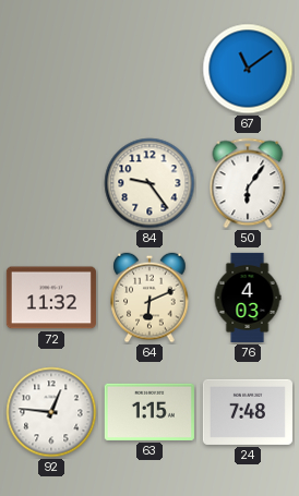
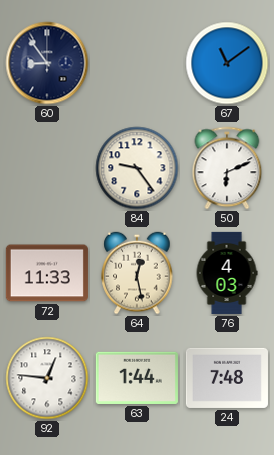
60: none -> 8:54 (47, 63)
50: 6:06 -> 6:11 (227, 168)
72: 11:32 -> 11:33 (47, 273)
64: 6:11 -> 12:28 (137, 273)
63: 1:15 -> 1:44 (137, 378)
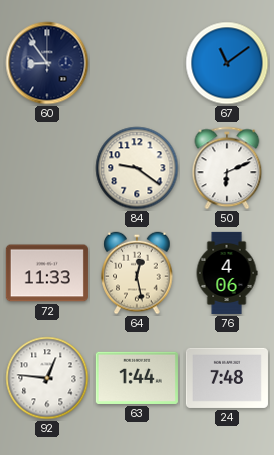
84: 9:24 -> 9:21 (137, 168)
76: 4:03 -> 4:06 (227, 273)
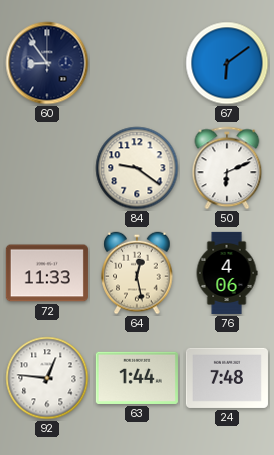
67: 11:09 -> 6:09 (227, 63)
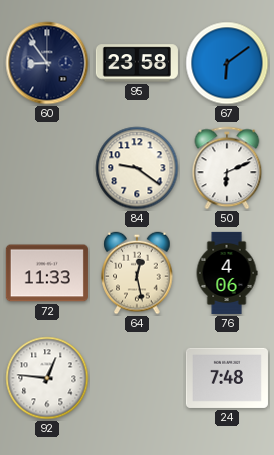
95: none -> 23:58 (137, 63)
63: 1:44 -> none (137, 378)
